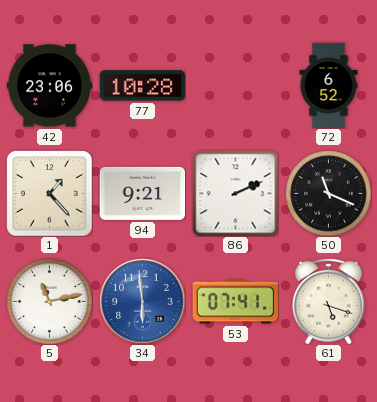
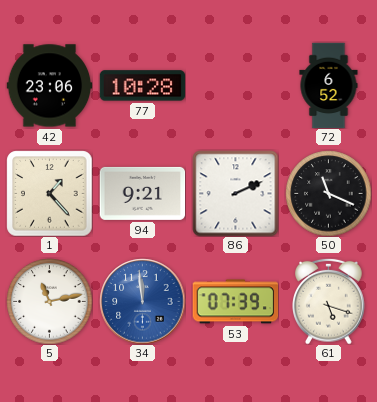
34: 5:59 -> 11:59 (142, 301)
53: 07:41 -> 07:39 (235, 302)
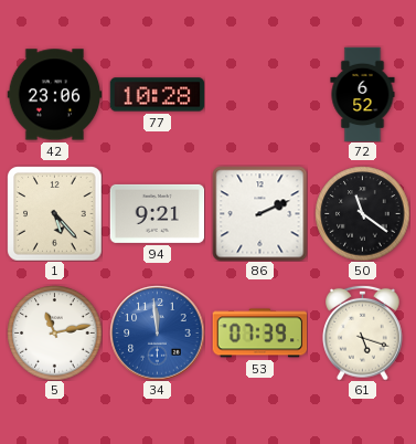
1: 1:23 -> 5:23 (54, 213)
50: 11:19 -> 11:21 (362, 213)
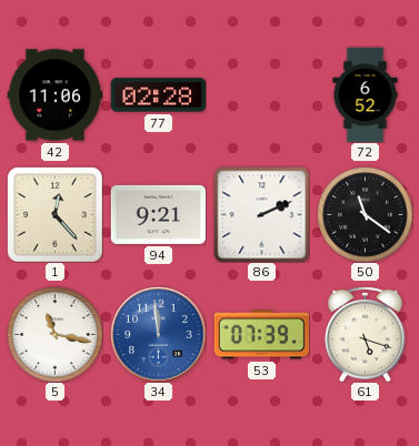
42: 23:06 -> 11:06 (54, 95)
77: 10:28 -> 02:28 (158, 95)
1: 5:23 -> 12:23 (54, 214)
5: 11:13 -> 11:17 (54, 334)
